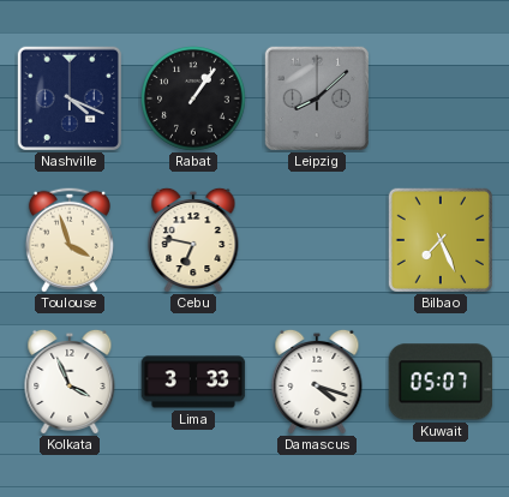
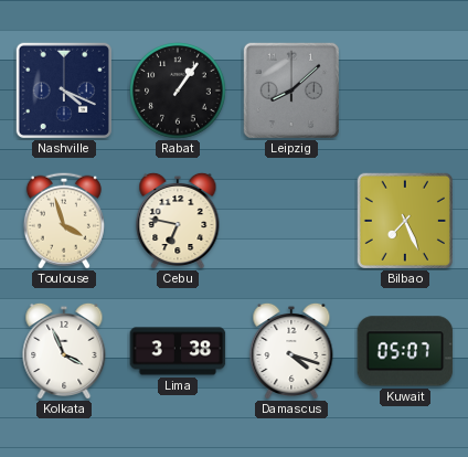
Lima: 3:33 -> 3:38 (178, 351)
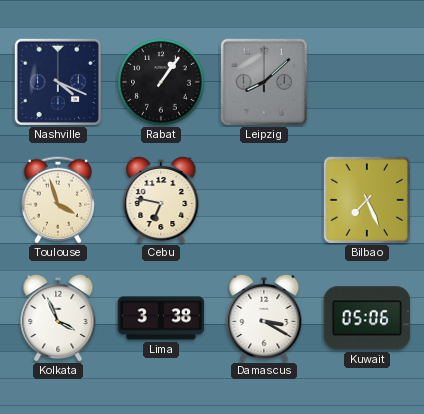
Damascus: 4:18 -> 3:20 (264, 317)
Kuwait: 05:07 -> 05:06 (367, 318)
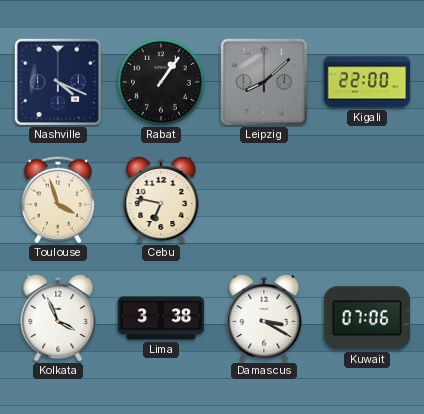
Kigali: none -> 22:00 (367, 82)
Bilbao: 7:26 -> none (367, 200)
Kuwait: 05:06 -> 07:06 (367, 318)
